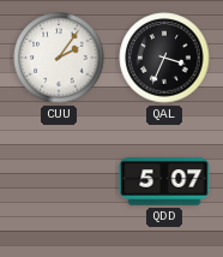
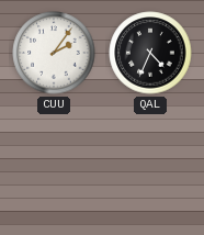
QAL: 3:34 -> 4:34 (150, 53)
QDD: 5:07 -> none (164, 181)
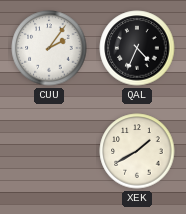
XEK: none -> 1:40 (137, 151)
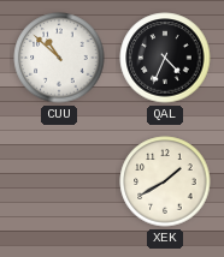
CUU: 2:06 -> 10:52 (59, 58)
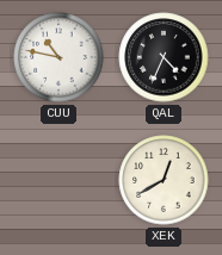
CUU: 10:52 -> 10:47 (58, 57)
XEK: 1:40 -> 12:40 (164, 180)
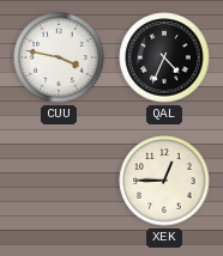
CUU: 10:47 -> 3:47 (59, 57)
XEK: 12:40 -> 12:45 (164, 181)
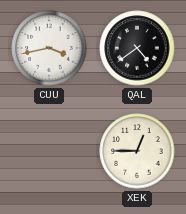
CUU: 3:47 -> 3:43 (49, 48)
QAL: 4:34 -> 4:39 (137, 48)
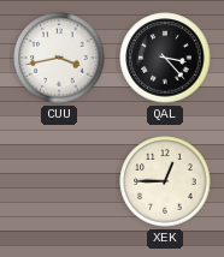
QAL: 4:39 -> 3:23 (165, 58)
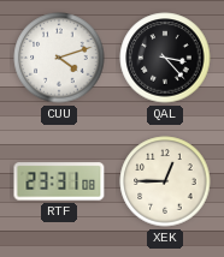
CUU: 3:43 -> 4:12 (59, 58)
RTF: none -> 23:31 (59, 181)
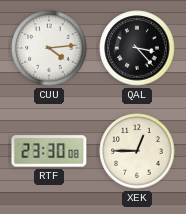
CUU: 4:12 -> 4:14 (49, 48)
RTF: 23:31 -> 23:30 (49, 151)
